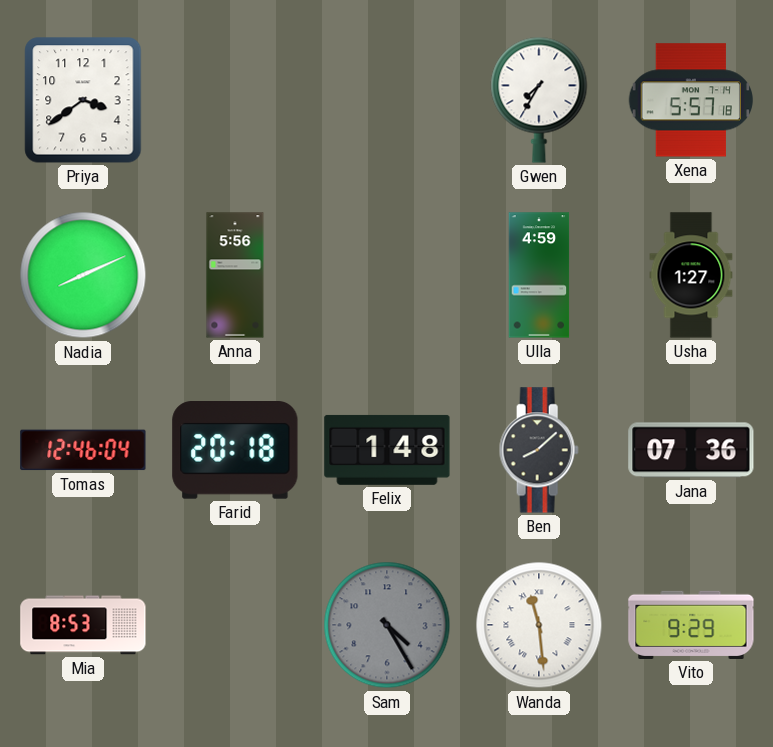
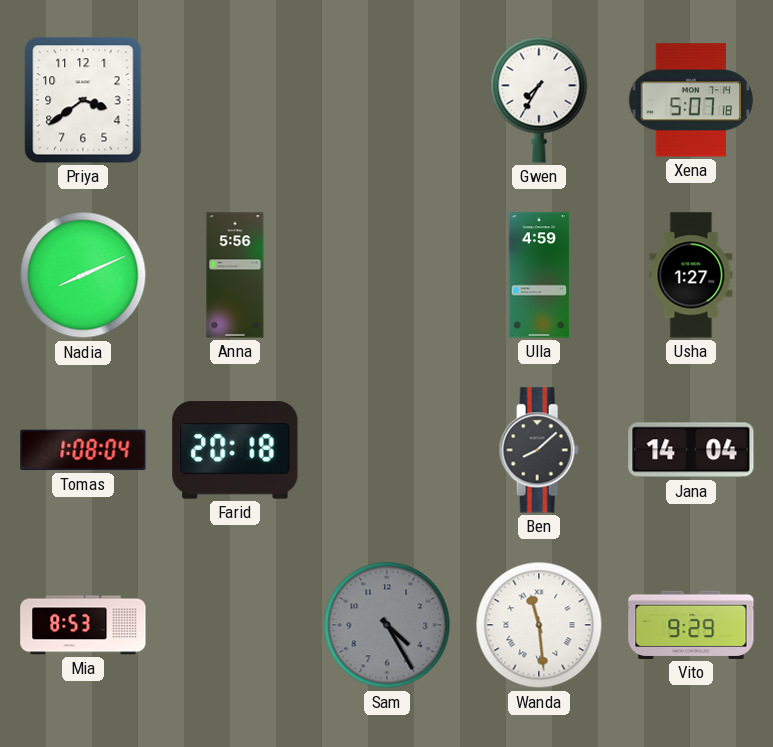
Xena: 5:57 -> 5:07 (690, 100)
Tomas: 12:46 -> 1:08 (83, 450)
Felix: 1:48 -> none (387, 450)
Jana: 07:36 -> 14:04 (691, 450)
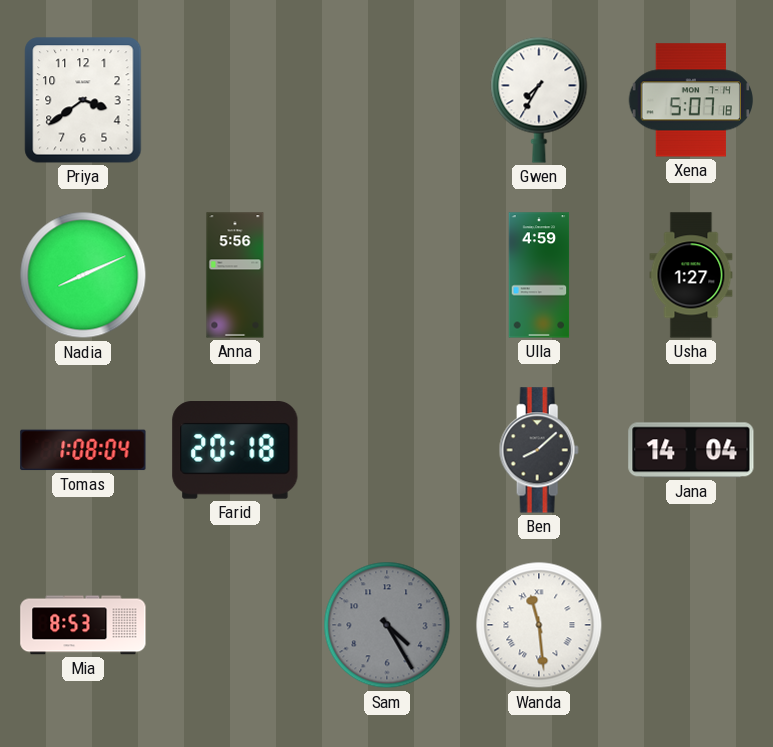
Vito: 9:29 -> none (691, 625)
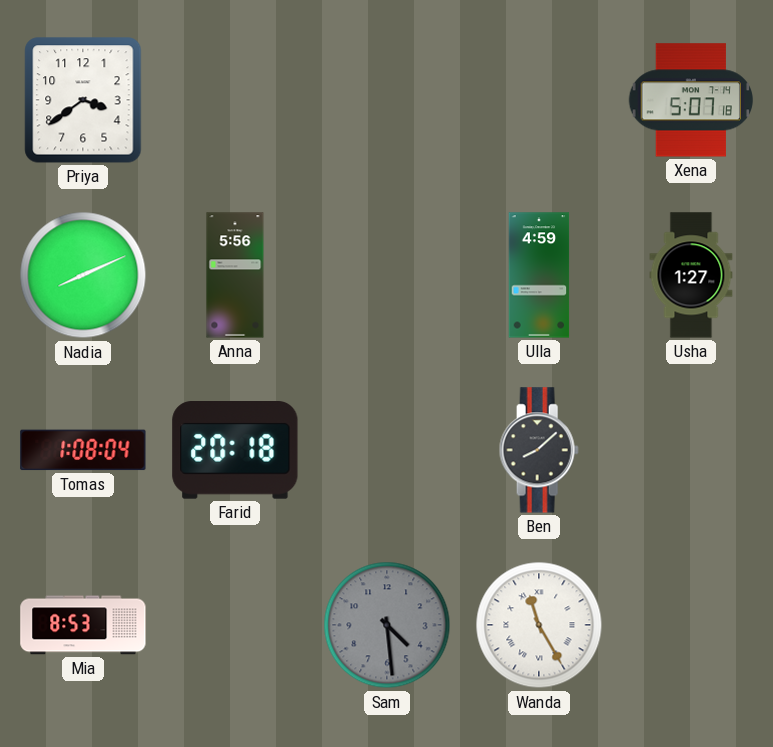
Gwen: 7:35 -> none (539, 100)
Jana: 14:04 -> none (691, 450)
Sam: 4:25 -> 4:29 (387, 625)
Wanda: 11:29 -> 11:25 (539, 625)
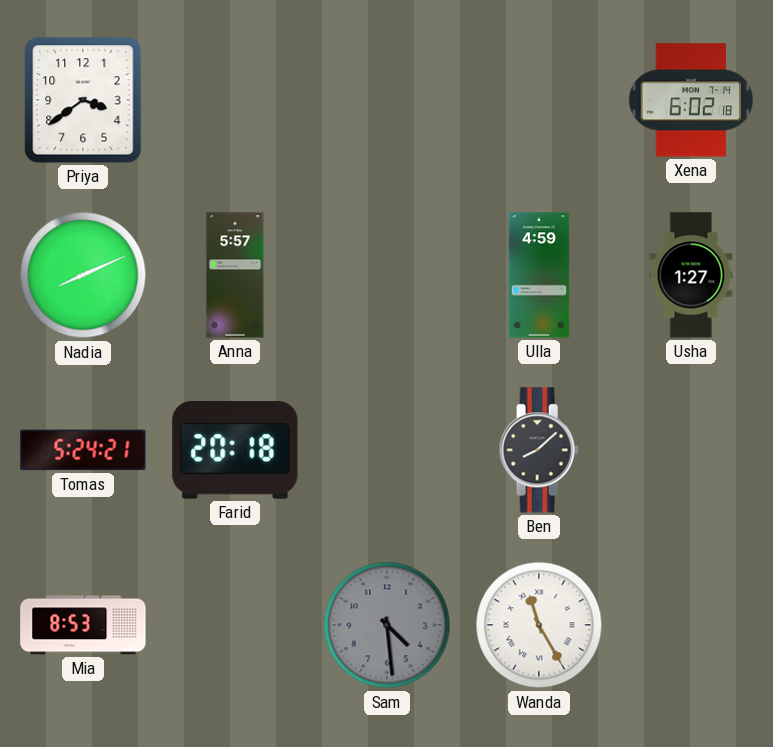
Xena: 5:07 -> 6:02 (690, 100)
Anna: 5:56 -> 5:57 (235, 275)
Tomas: 1:08 -> 5:24 (83, 450)
